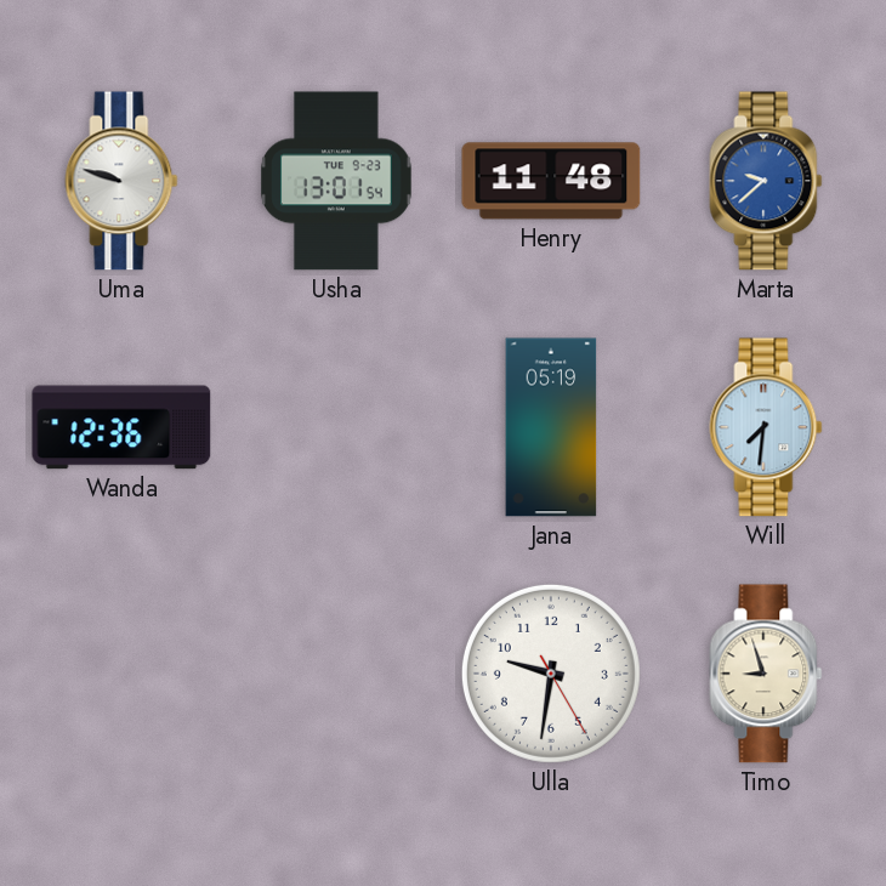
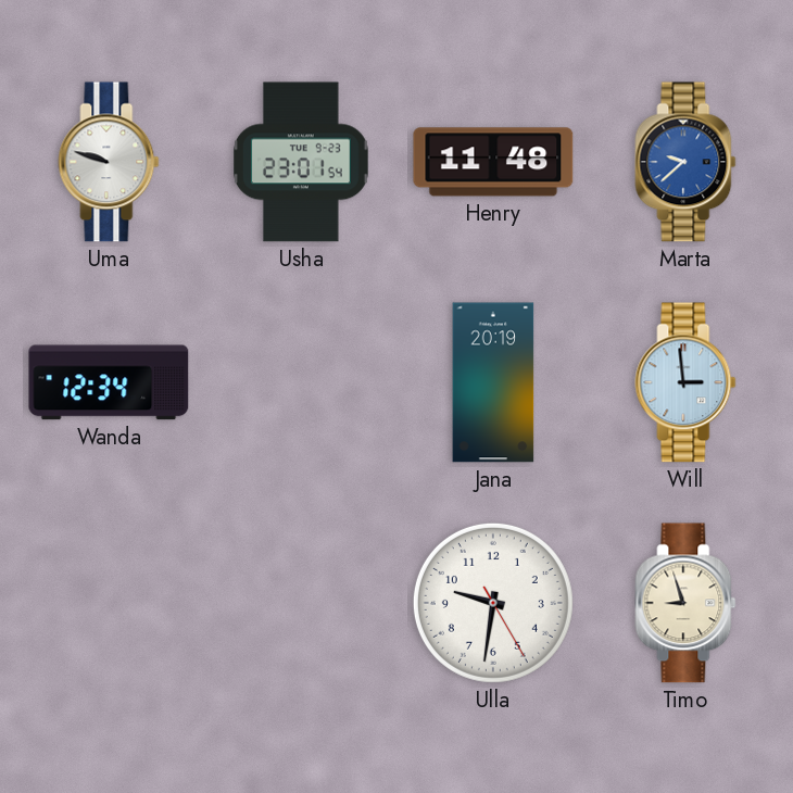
Usha: 13:01 -> 23:01 (302, 162)
Wanda: 12:36 -> 12:34 (109, 382)
Jana: 05:19 -> 20:19 (493, 382)
Will: 7:31 -> 2:59 (685, 382)
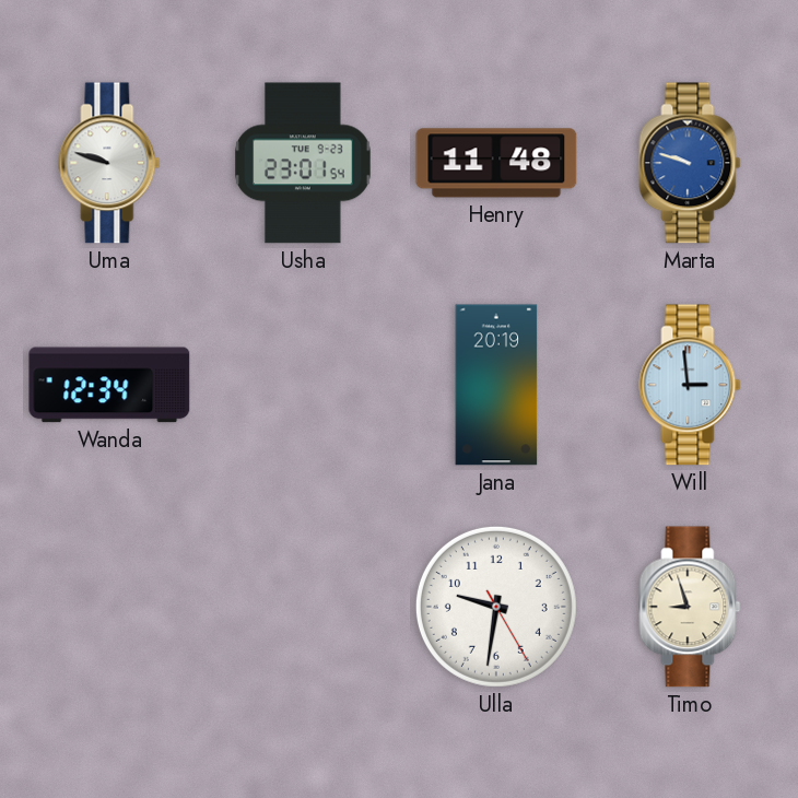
Marta: 9:38 -> 9:48 (690, 163)
